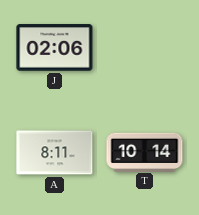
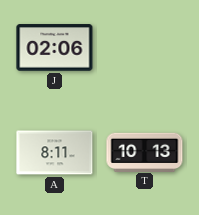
T: 10:14 -> 10:13 (145, 152)
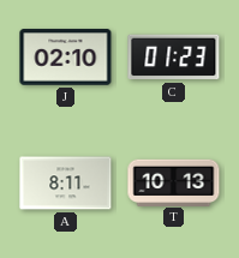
J: 02:06 -> 02:10 (66, 58)
C: none -> 01:23 (174, 58)
